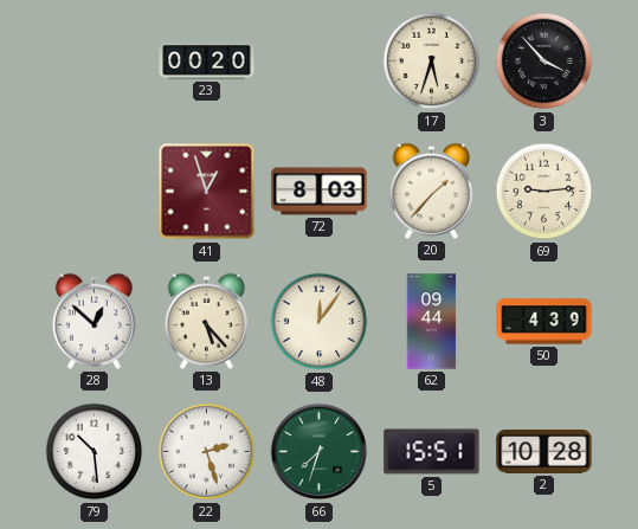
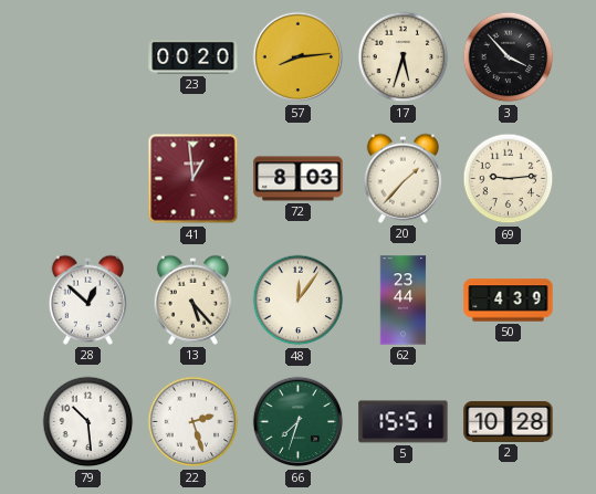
57: none -> 8:14 (299, 57)
41: 12:57 -> 12:59 (194, 179)
62: 09:44 -> 23:44 (404, 301)
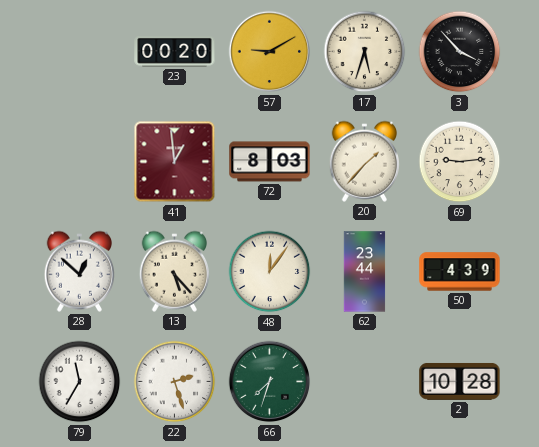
57: 8:14 -> 9:10 (270, 52)
79: 10:29 -> 11:35 (80, 382)
5: 15:51 -> none (404, 422)
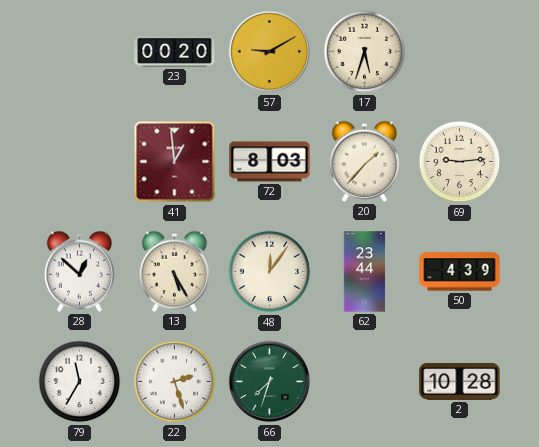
3: 3:53 -> none (460, 52)
13: 5:23 -> 5:25 (174, 271)
